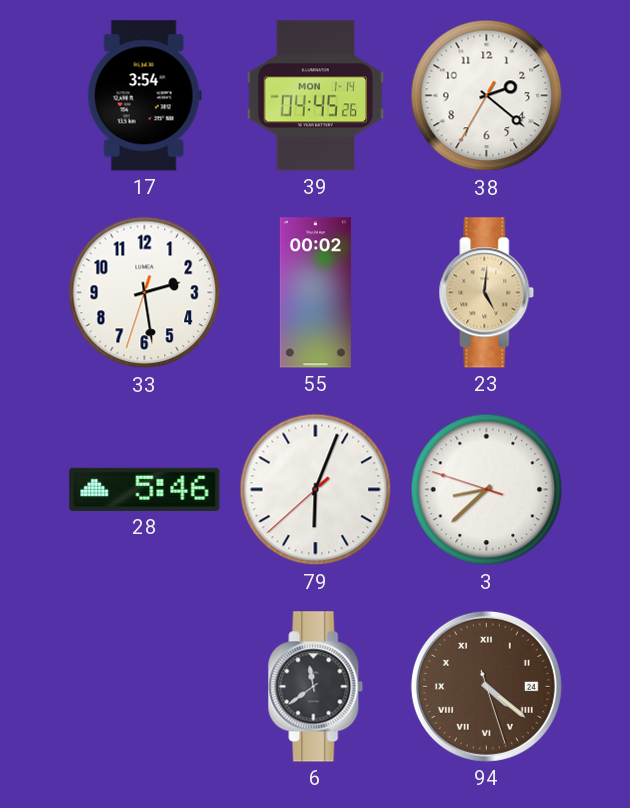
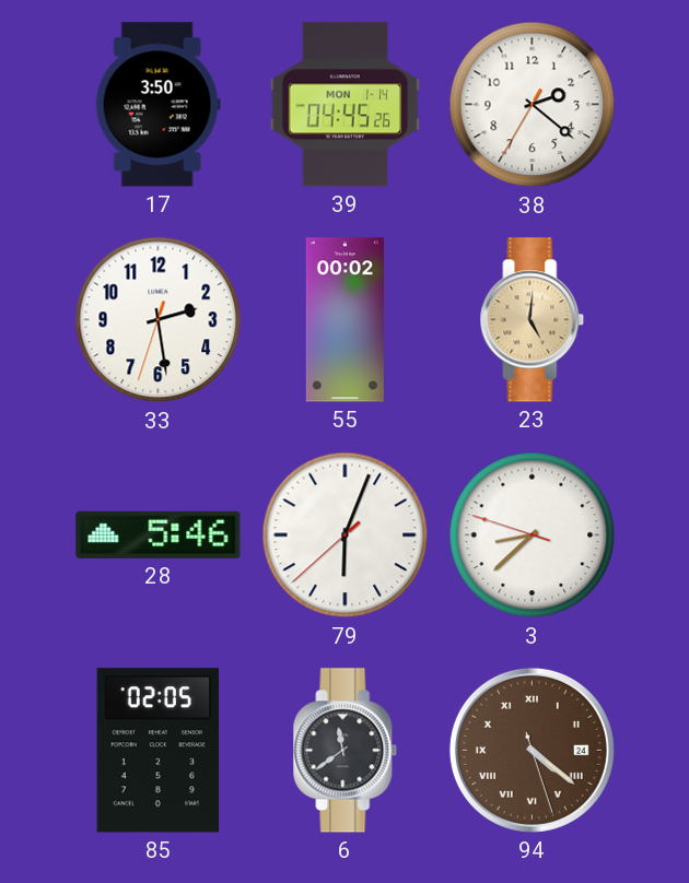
17: 3:54 -> 3:50 (157, 105)
85: none -> 02:05 (159, 751)
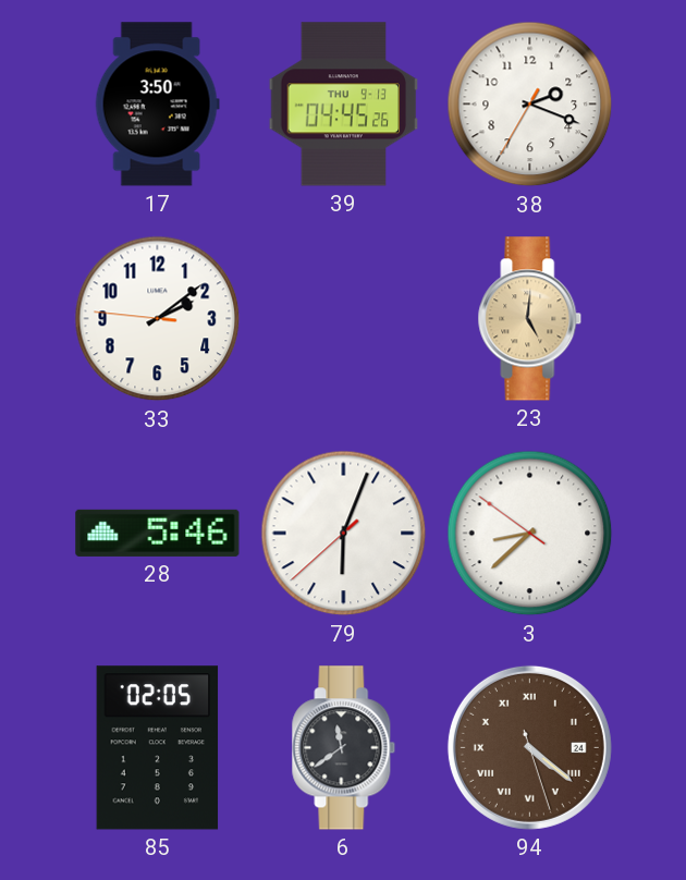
39 date: MON 1-14 -> THU 9-13 (344, 105)
38: 2:21 -> 2:18 (530, 105)
33: 2:28 -> 2:08 (158, 319)
55: 00:02 -> none (344, 320)
3: 8:37:48 -> 8:37:51 (530, 534)
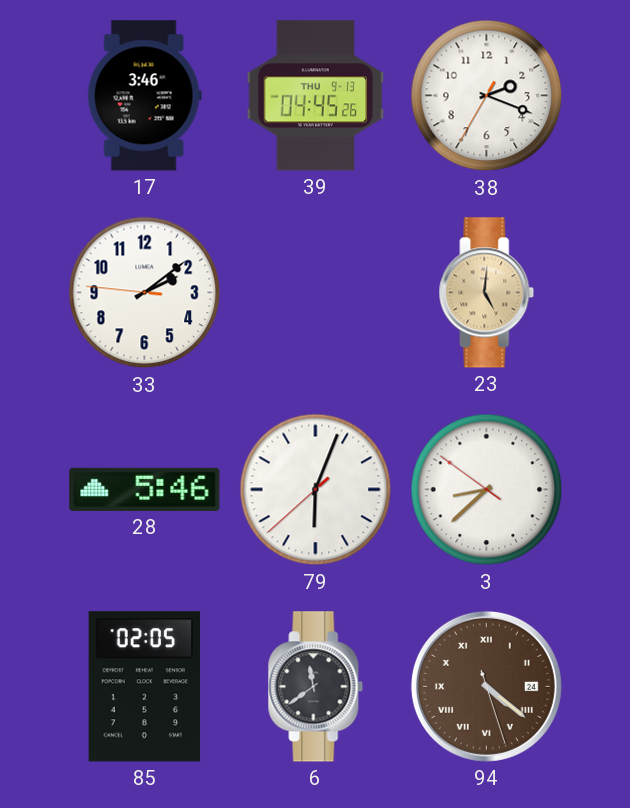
17: 3:50 -> 3:46 (144, 96)
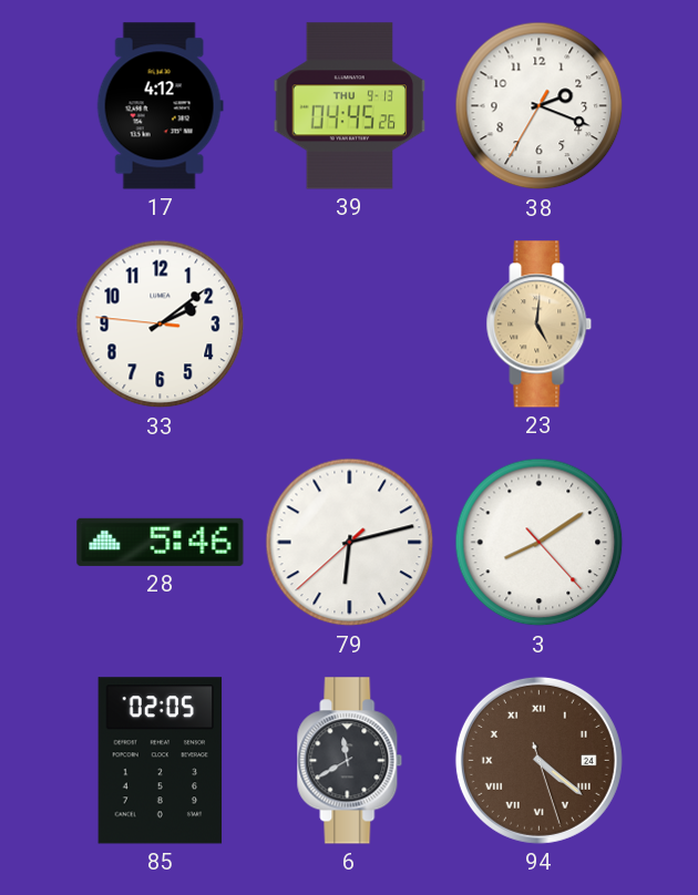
17: 3:46 -> 4:12 (160, 106)
79: 6:03 -> 6:12 (350, 543)
3: 8:37 -> 8:09 (540, 543)
6: 11:39 -> 11:40 (350, 761)
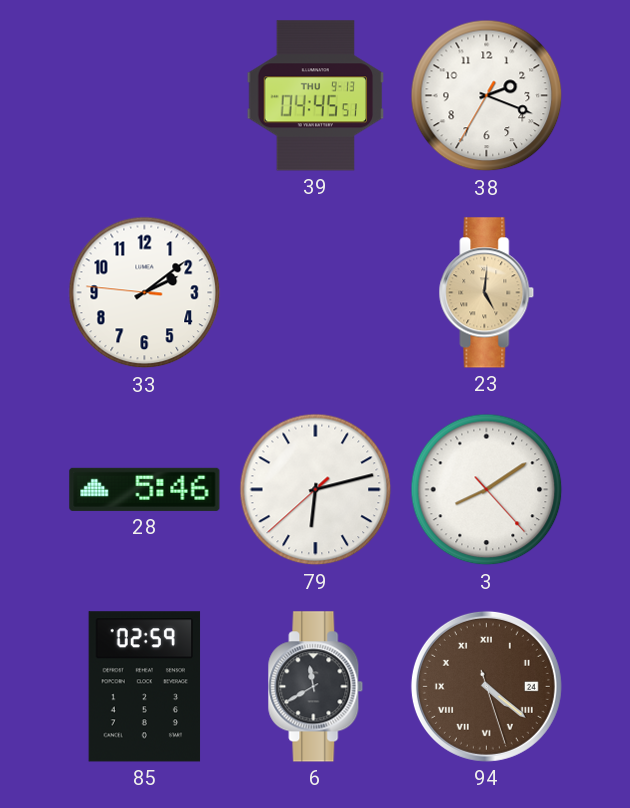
17: 4:12 -> none (160, 106)
39: 04:45:26 -> 04:45:51 (316, 96)
85: 02:05 -> 02:59 (145, 687)
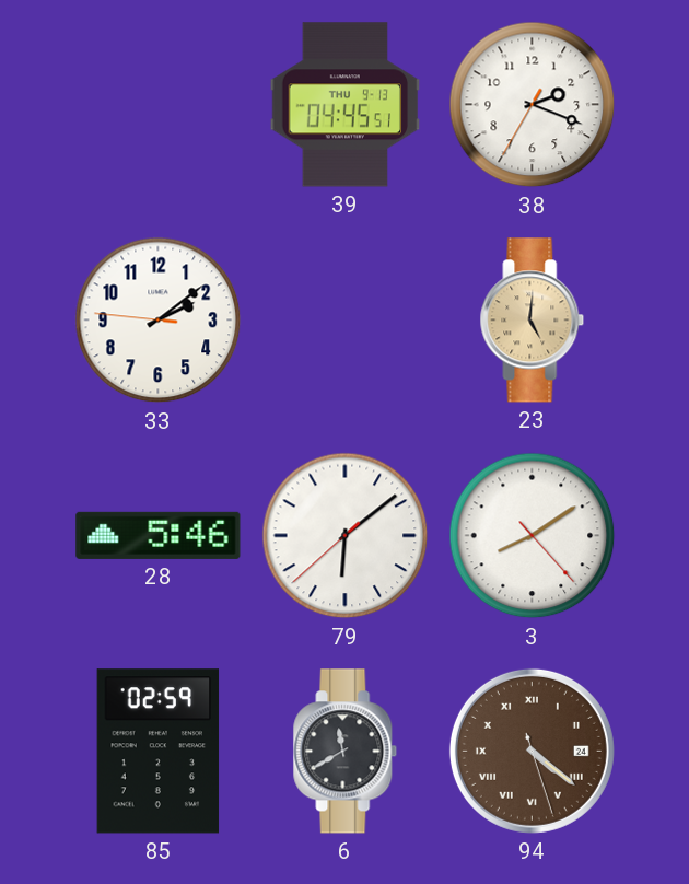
79: 6:12 -> 6:08 (346, 536)
